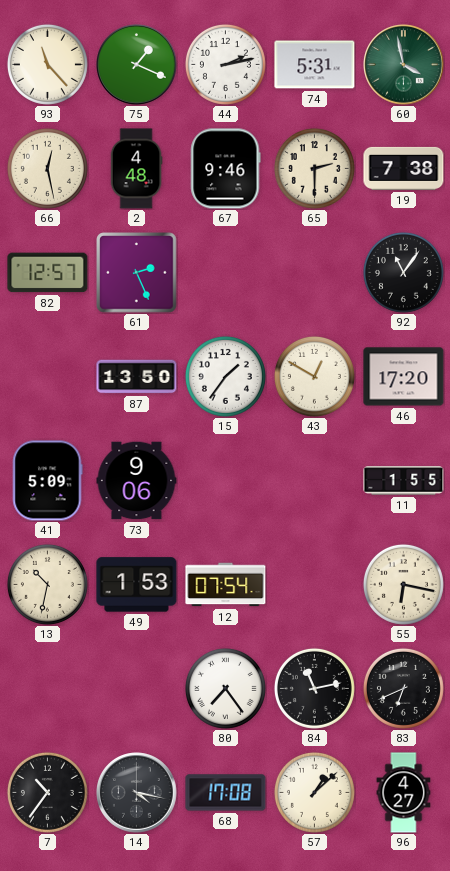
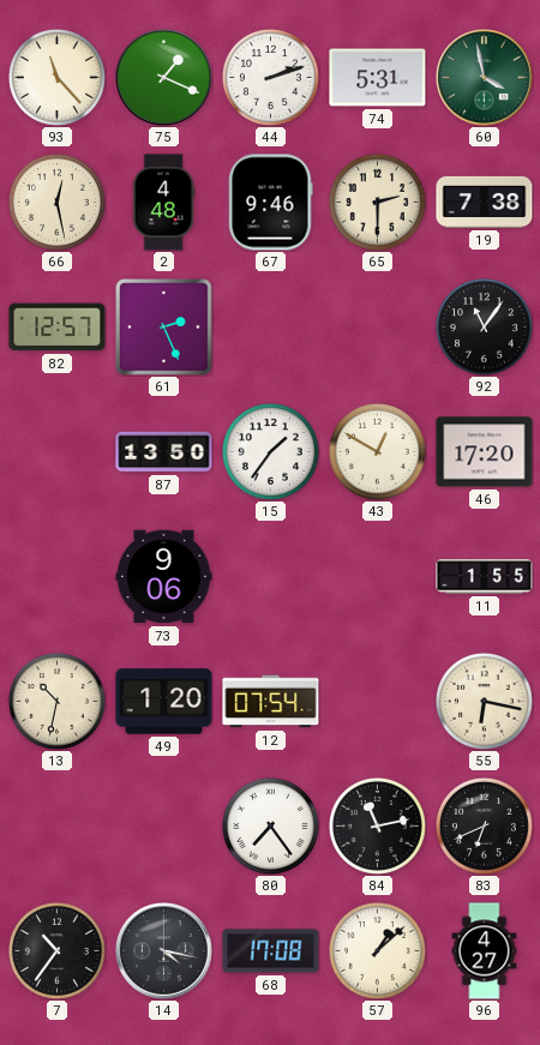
44: 2:13 -> 2:12 (270, 77)
41: 5:09 -> none (47, 481)
49: 1:53 -> 1:20 (164, 702)
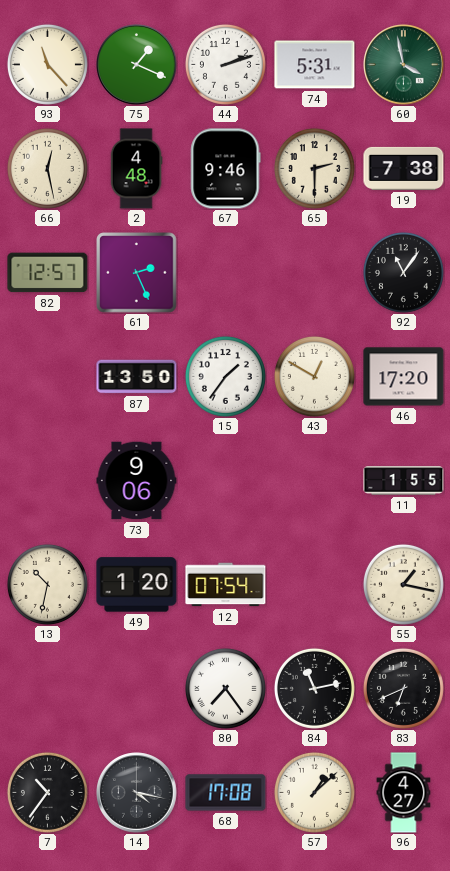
55: 6:17 -> 1:17 (403, 584)
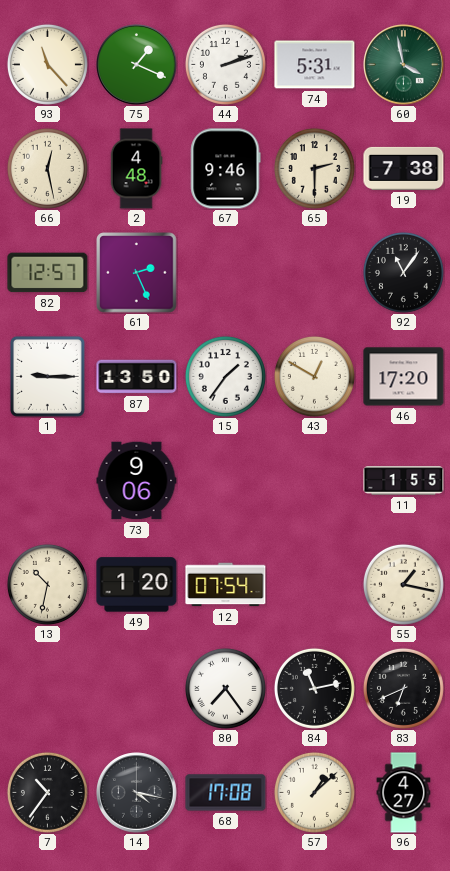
1: none -> 9:15 (47, 376)
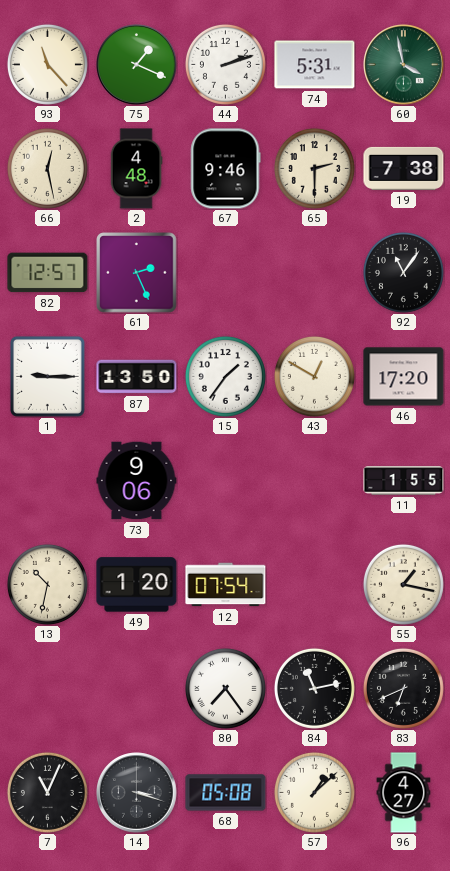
7: 10:36 -> 11:04 (47, 792)
14: 4:17 -> 3:18 (137, 793)
68: 17:08 -> 05:08 (226, 793)
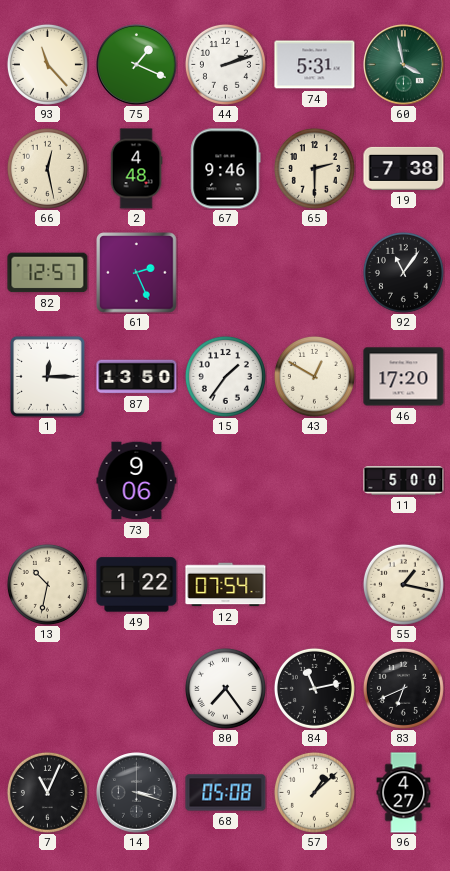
1: 9:15 -> 12:15 (47, 376)
11: 1:55 -> 5:00 (404, 481)
49: 1:20 -> 1:22 (137, 585)
